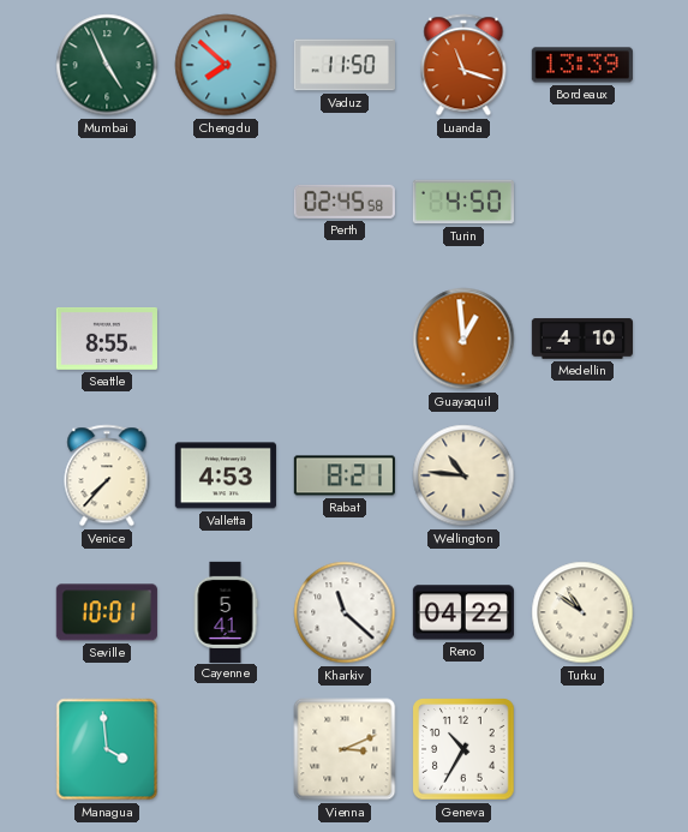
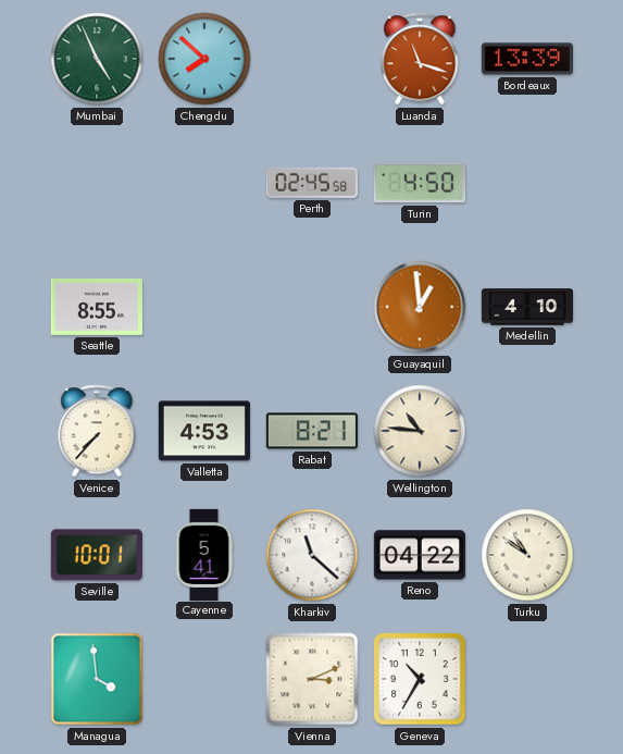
Vaduz: 11:50 -> none (345, 65)
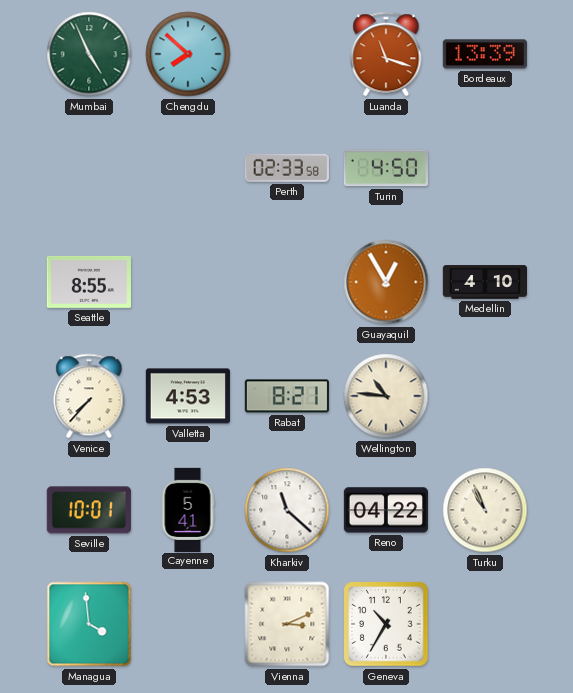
Perth: 02:45 -> 02:33 (287, 168)
Guayaquil: 12:59 -> 12:55 (386, 282)
Turku: 10:51 -> 10:56 (485, 510)
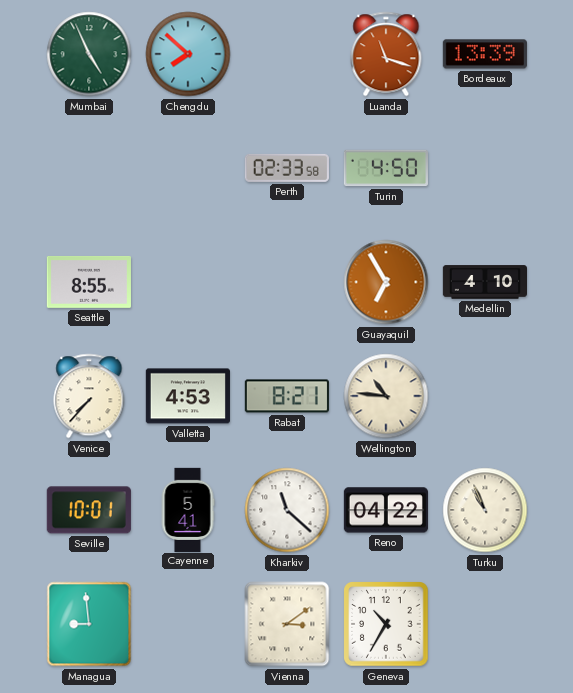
Guayaquil: 12:55 -> 6:55 (386, 282)
Managua: 3:59 -> 8:59 (89, 624)
Vienna: 3:11 -> 3:09 (287, 624)
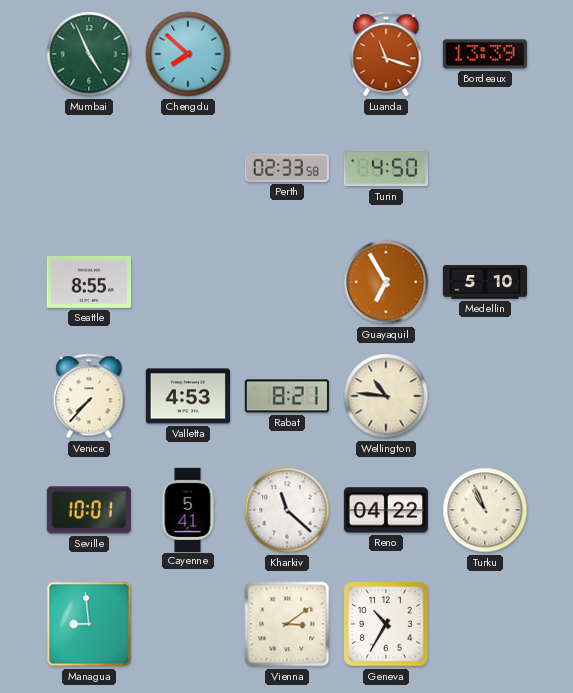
Medellin: 4:10 -> 5:10 (484, 282)
